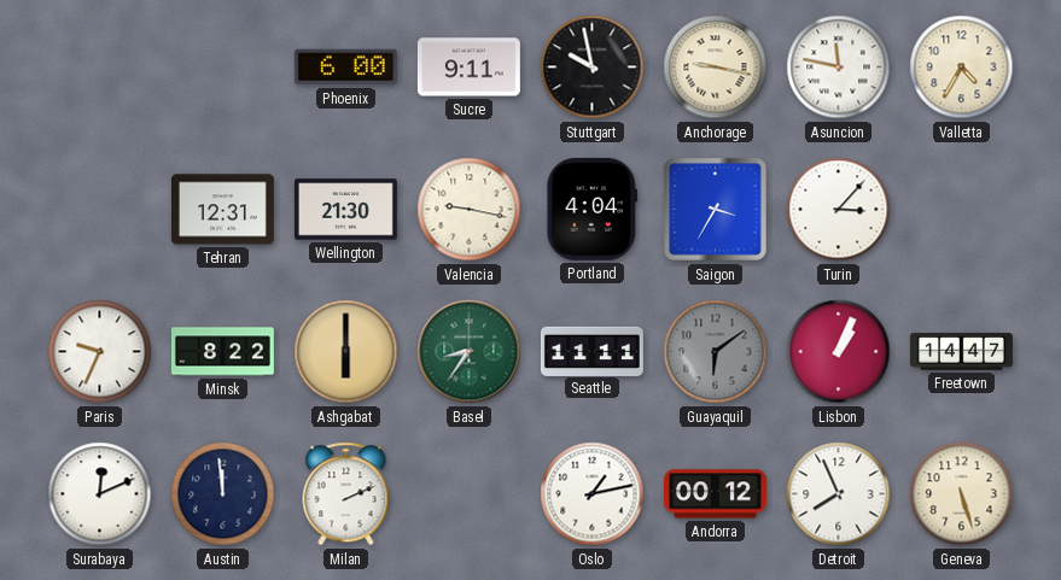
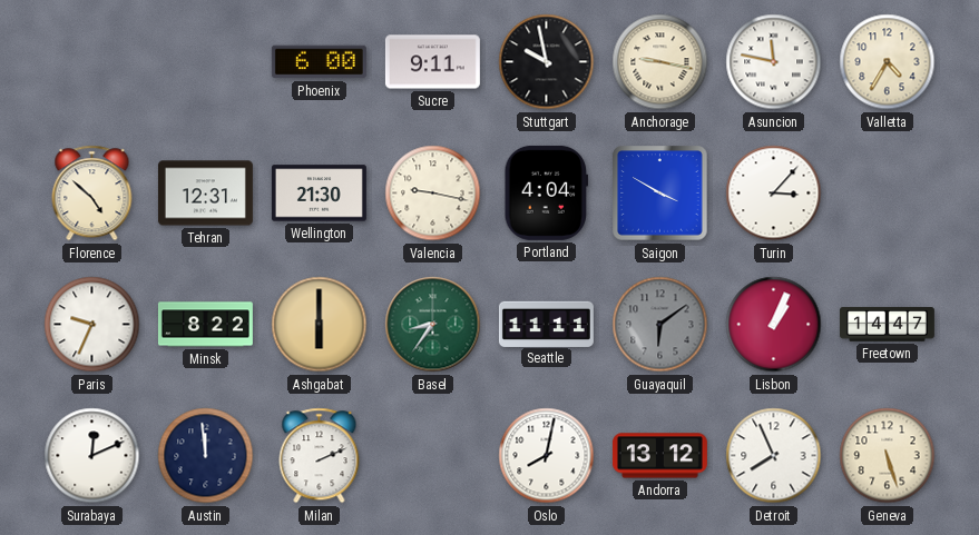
Florence: none -> 4:52 (92, 194)
Saigon: 3:35 -> 3:50 (660, 194)
Oslo: 1:13 -> 8:02 (547, 456)
Andorra: 00:12 -> 13:12 (659, 456)
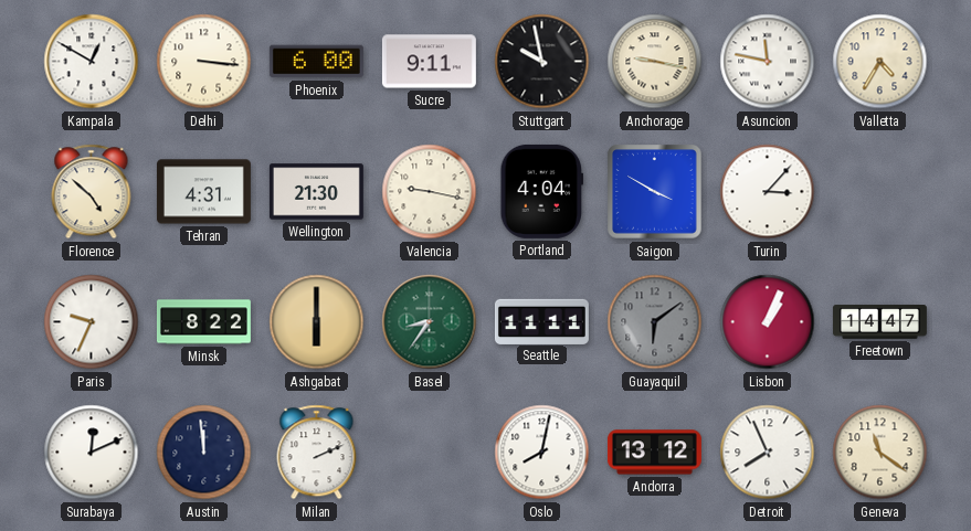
Kampala: none -> 12:50 (92, 62)
Delhi: none -> 3:16 (204, 62)
Tehran: 12:31 -> 4:31 (203, 192)
Geneva: 5:27 -> 11:21 (880, 453)
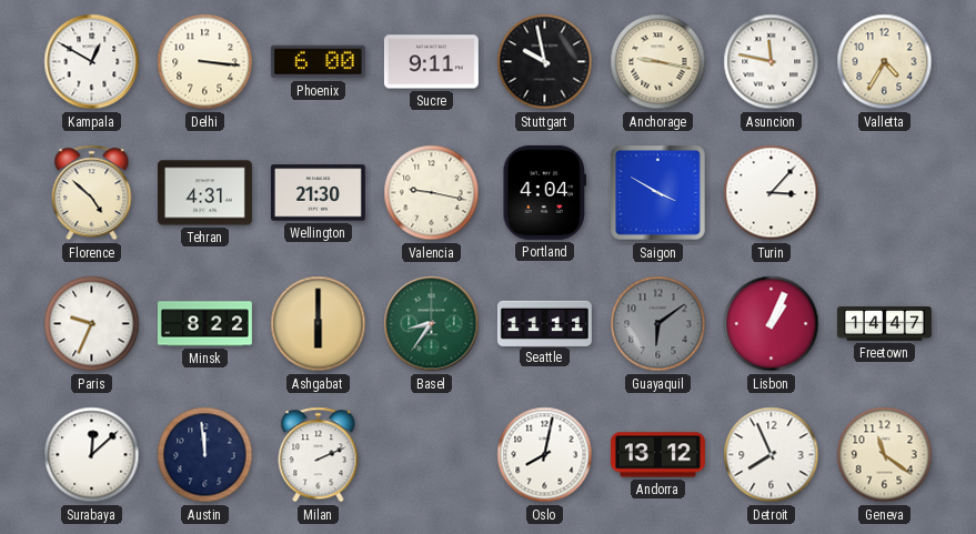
Surabaya: 12:11 -> 12:08 (92, 455)
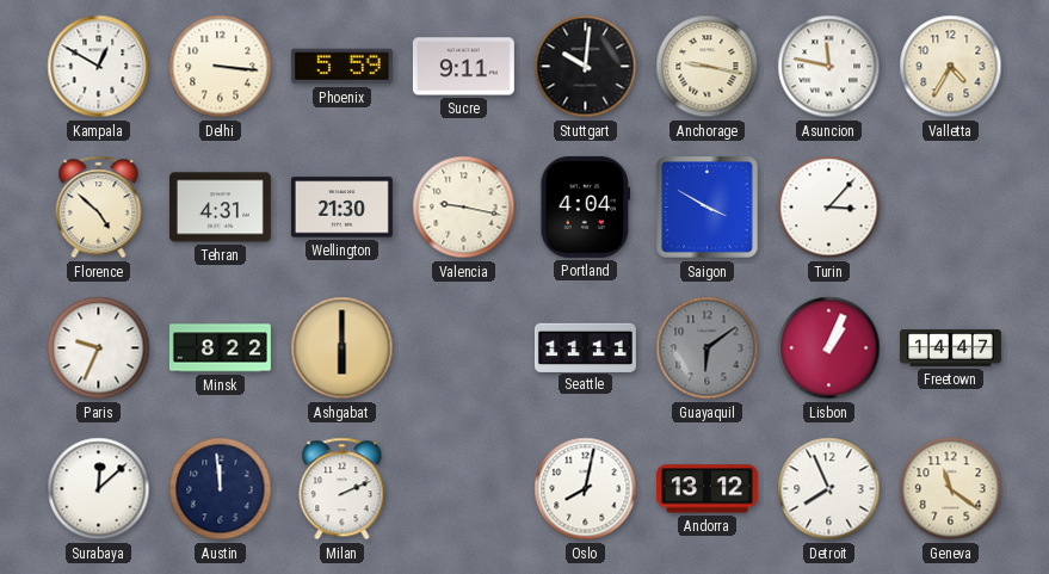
Phoenix: 6:00 -> 5:59 (341, 67)
Stuttgart: 9:58 -> 10:01 (586, 67)
Basel: 8:36 -> none (432, 324)
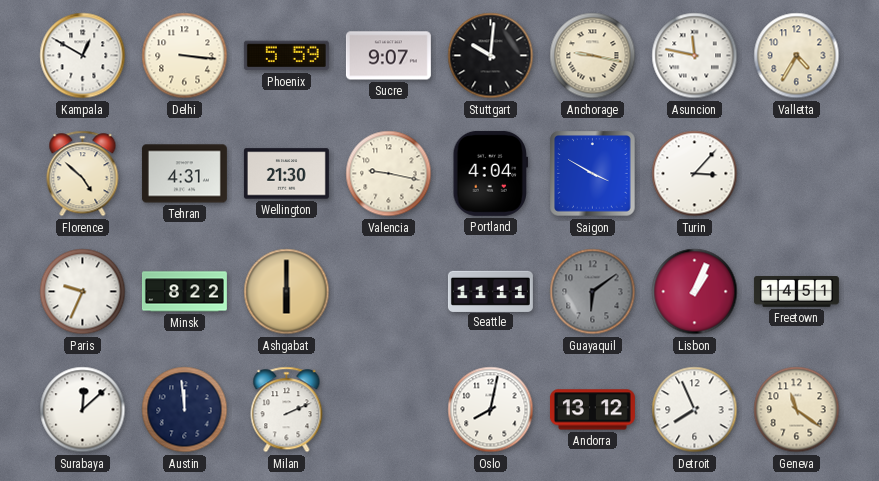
Sucre: 9:11 -> 9:07 (388, 56)
Freetown: 14:47 -> 14:51 (796, 292)
